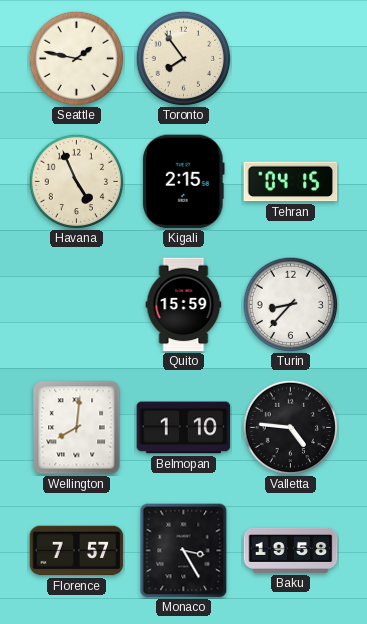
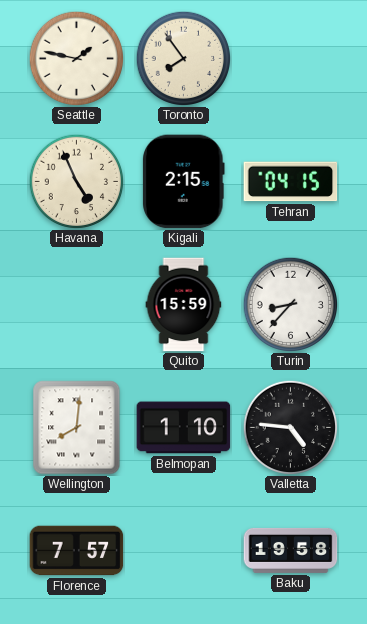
Monaco: 3:25 -> none (184, 551)
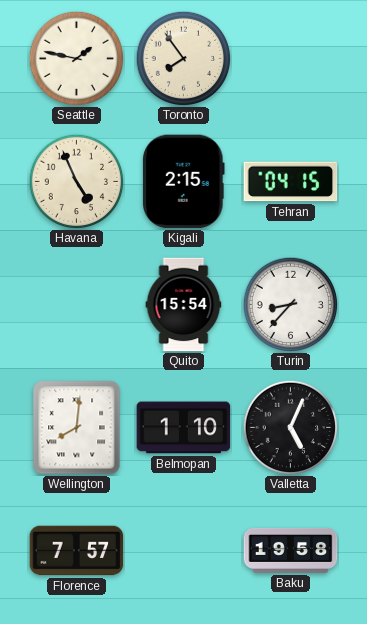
Quito: 15:59 -> 15:54 (184, 305)
Valletta: 4:46 -> 5:04 (290, 427)
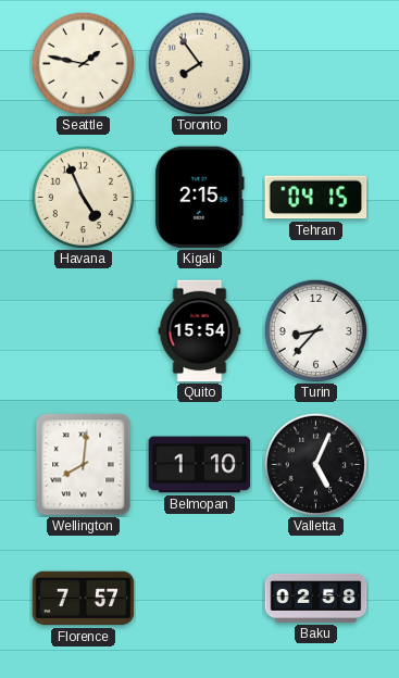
Baku: 19:58 -> 02:58 (316, 598)
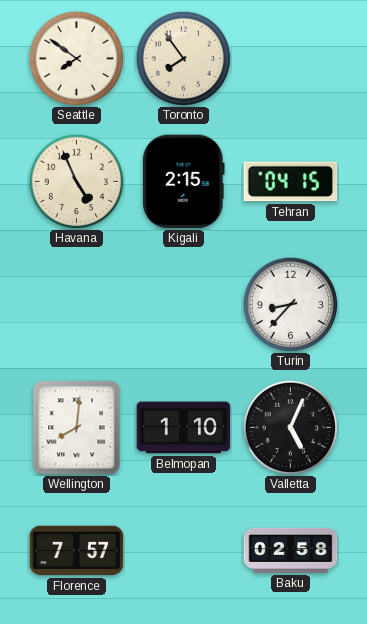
Seattle: 1:47 -> 7:51 (76, 58)
Quito: 15:54 -> none (200, 331)
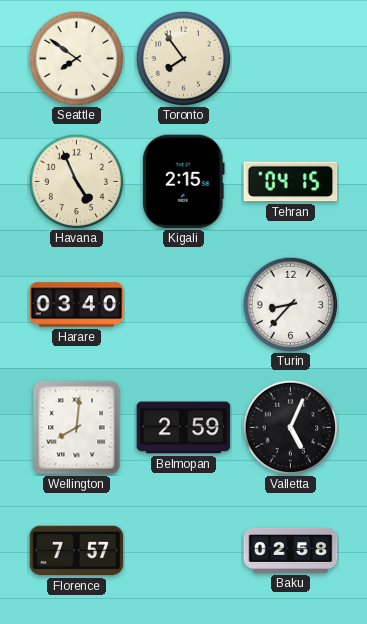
Harare: none -> 03:40 (77, 305)
Belmopan: 1:10 -> 2:59 (184, 428)
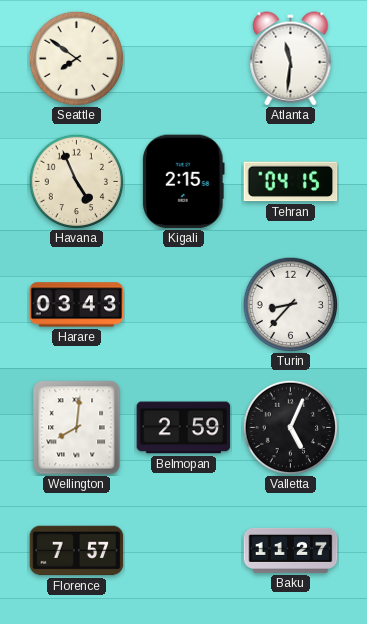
Toronto: 7:54 -> none (183, 58)
Atlanta: none -> 11:31 (291, 59)
Harare: 03:40 -> 03:43 (77, 305)
Baku: 02:58 -> 11:27 (291, 550)
